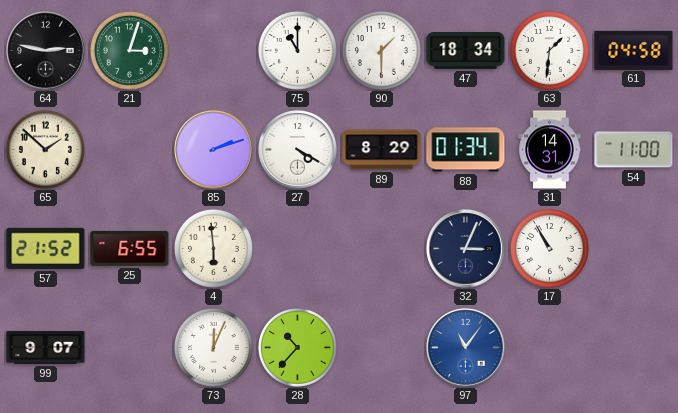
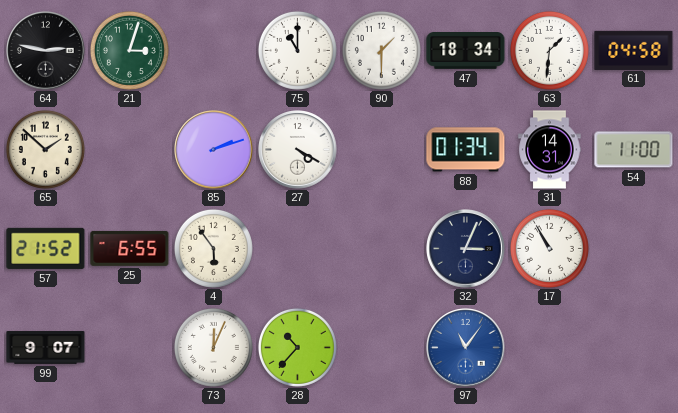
89: 8:29 -> none (382, 150)
4: 5:59 -> 5:54 (213, 248)
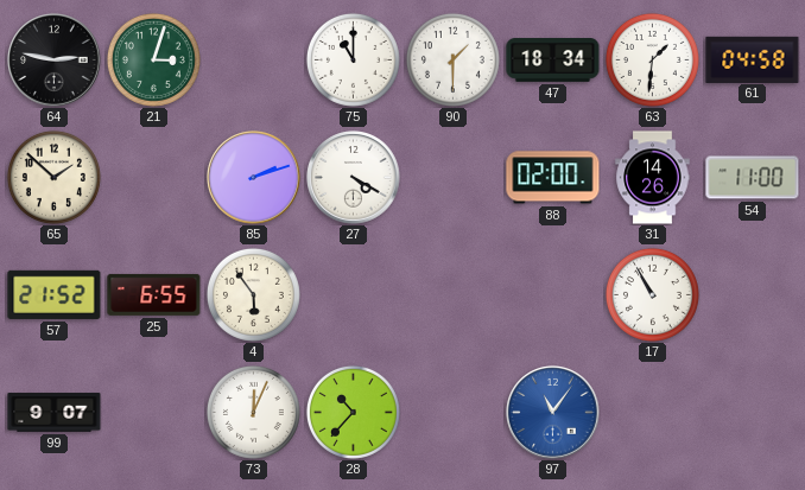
88: 01:34 -> 02:00 (553, 178)
31: 14:31 -> 14:26 (653, 178)
32: 3:04 -> none (466, 249)
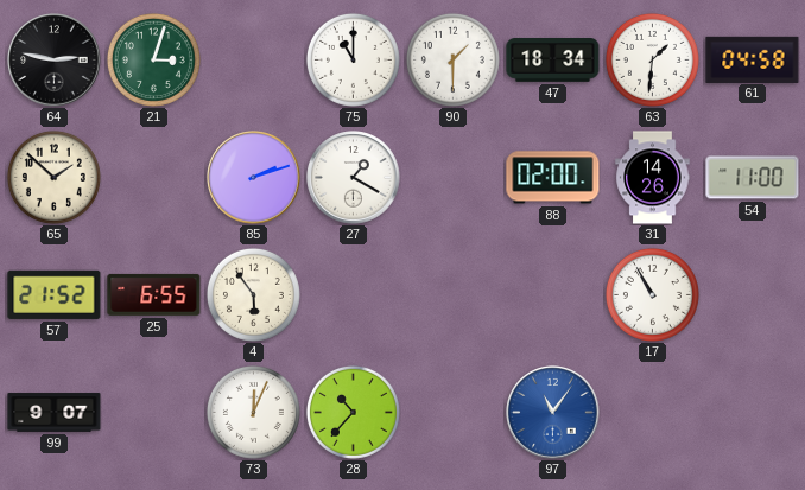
27: 4:20 -> 1:20 (354, 178)
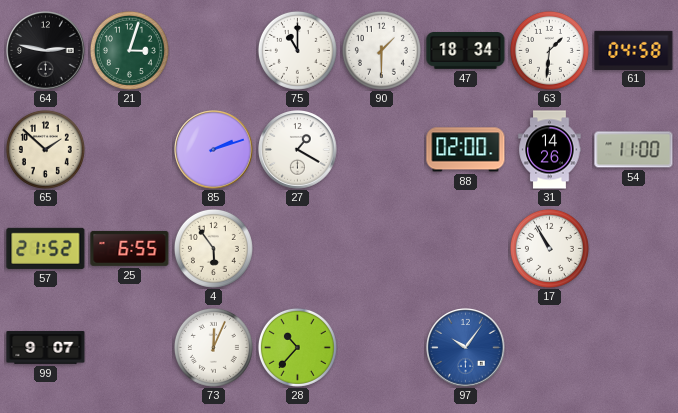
97: 11:06 -> 10:06 (466, 348)
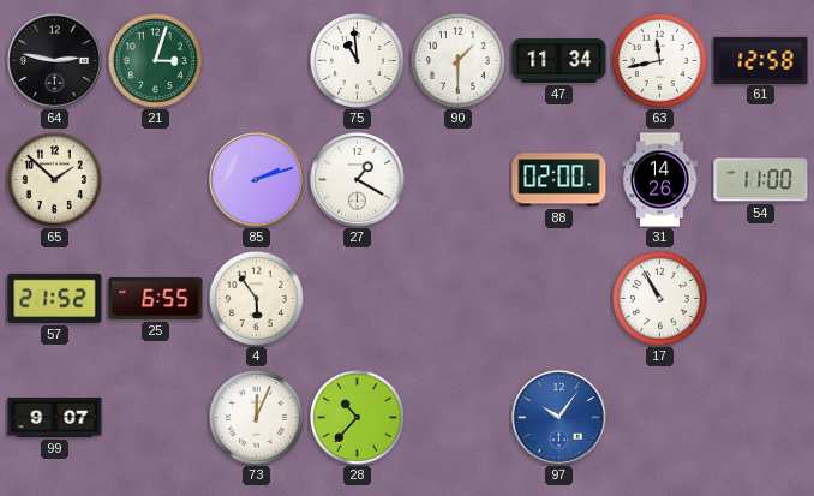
75: 11:00 -> 10:59 (357, 60)
47: 18:34 -> 11:34 (559, 61)
63: 1:31 -> 11:43 (659, 60)
61: 04:58 -> 12:58 (761, 60)
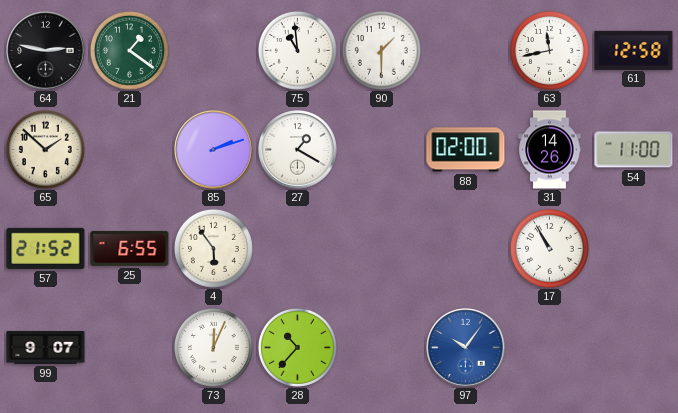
21: 3:03 -> 1:21 (129, 50)
47: 11:34 -> none (559, 61)
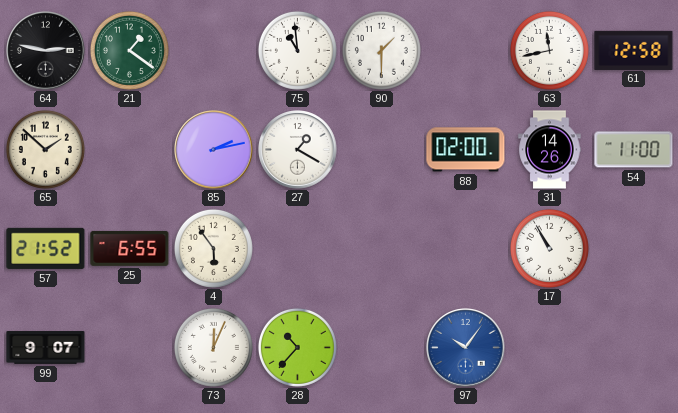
85: 2:12 -> 2:13 (214, 150)
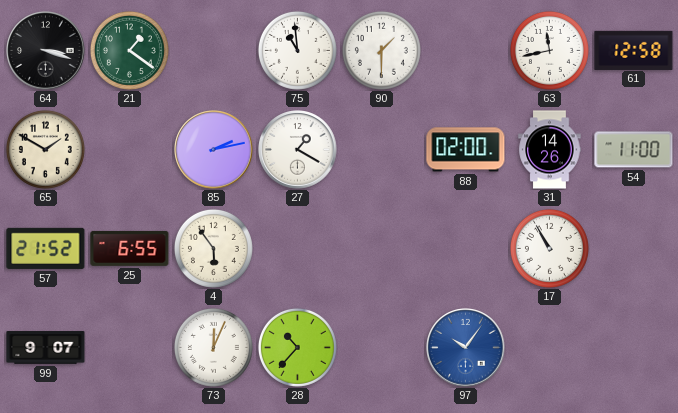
64: 2:47 -> 3:18 (46, 51)
65: 1:52 -> 1:50 (45, 149)
